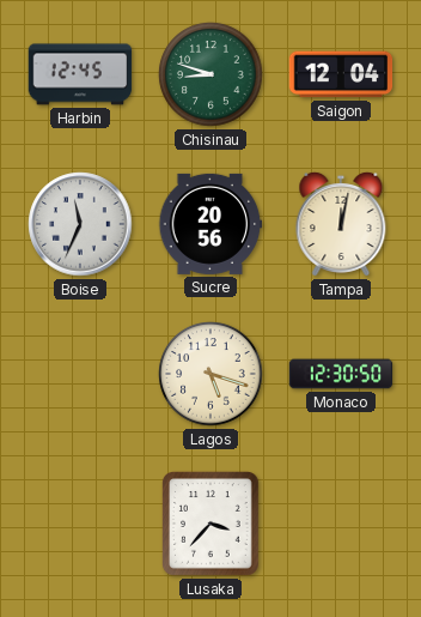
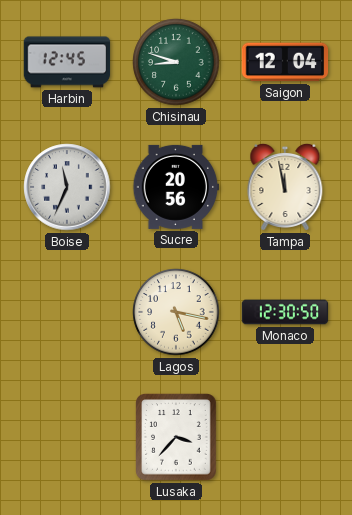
Tampa: 12:02 -> 11:58 (285, 187)
Lagos: 5:18 -> 5:17 (176, 312)
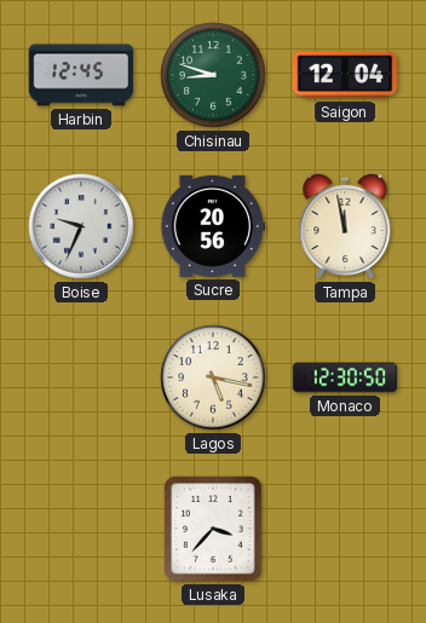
Boise: 11:34 -> 9:34 (81, 226)
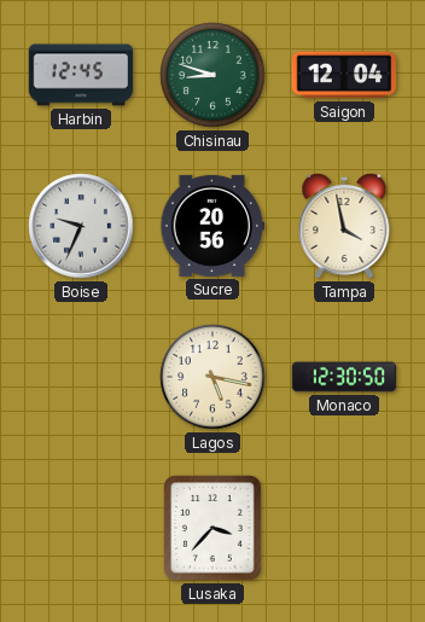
Tampa: 11:58 -> 3:58 (344, 226)
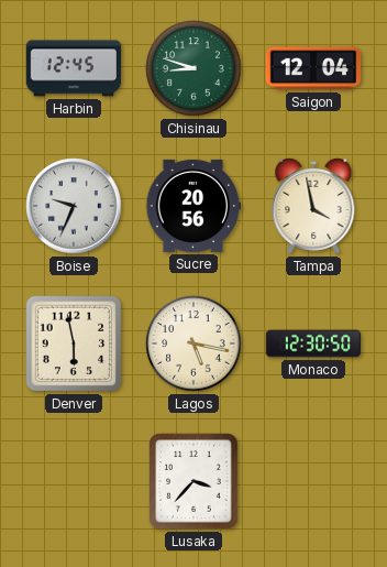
Denver: none -> 5:58 (74, 344)
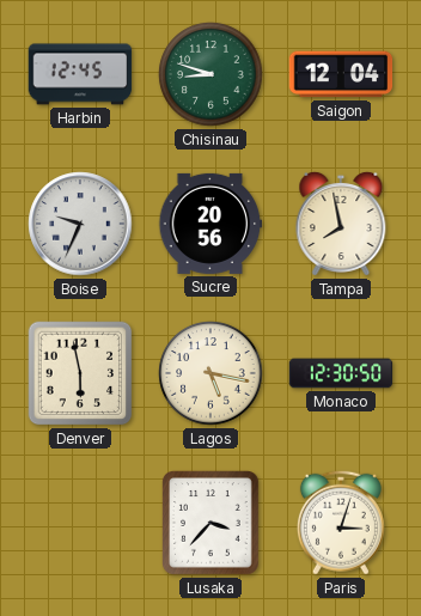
Tampa: 3:58 -> 7:58 (341, 224)
Paris: none -> 3:03 (341, 523)
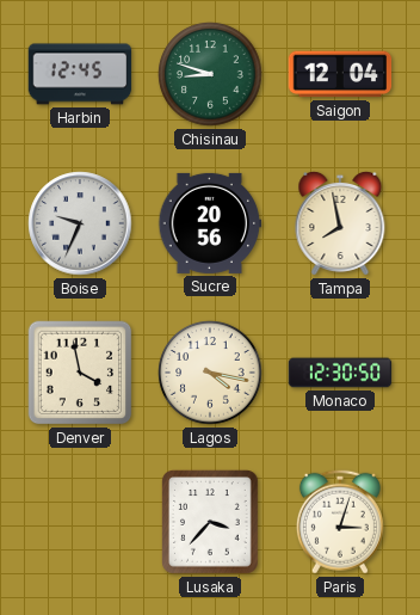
Denver: 5:58 -> 3:58 (80, 373)
Lagos: 5:17 -> 4:17 (210, 373)
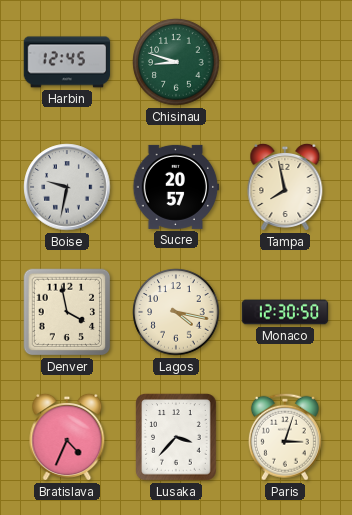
Saigon: 12:04 -> none (340, 74)
Boise: 9:34 -> 9:32 (67, 187)
Sucre: 20:56 -> 20:57 (176, 187)
Bratislava: none -> 4:34 (67, 437)
